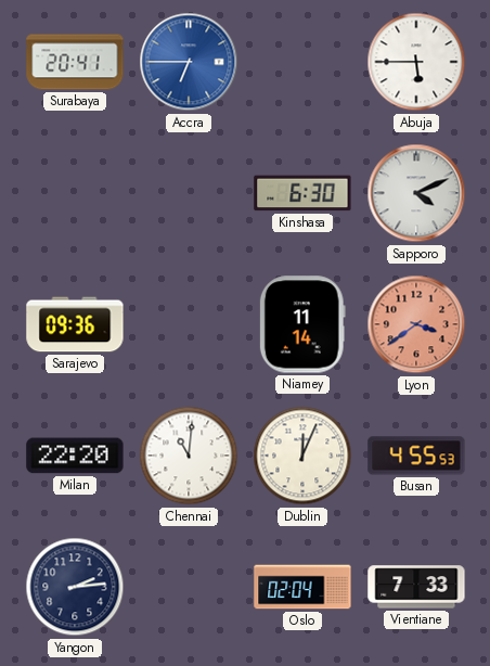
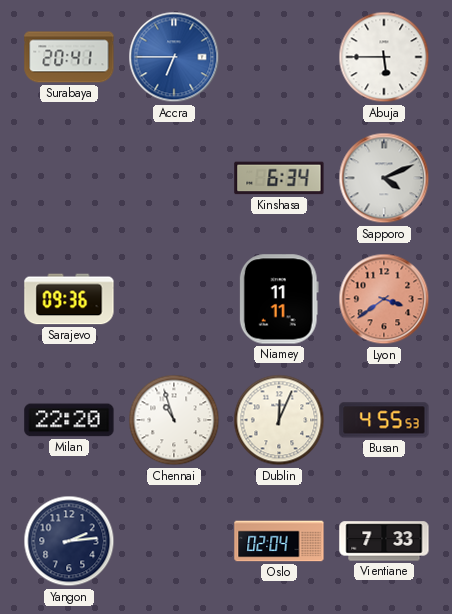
Kinshasa: 6:30 -> 6:34 (279, 178)
Niamey: 11:14 -> 11:11 (279, 299)
Chennai: 11:01 -> 10:57 (174, 420)
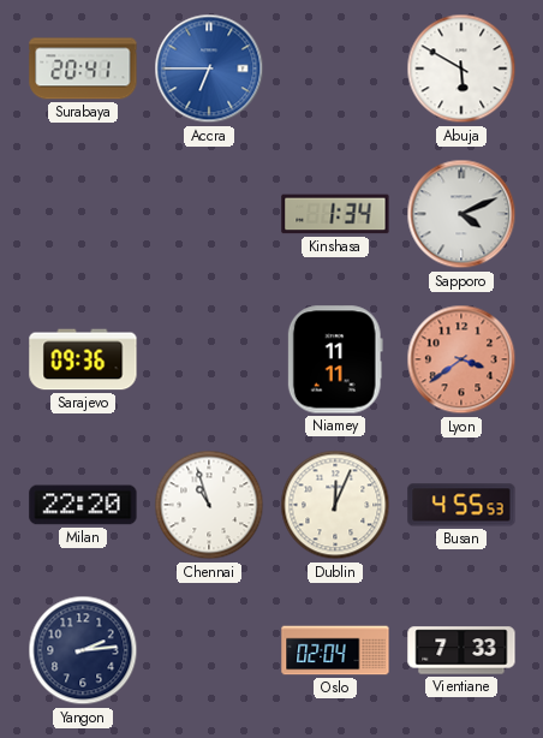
Abuja: 5:45 -> 5:50 (461, 69)
Kinshasa: 6:34 -> 1:34 (335, 214)
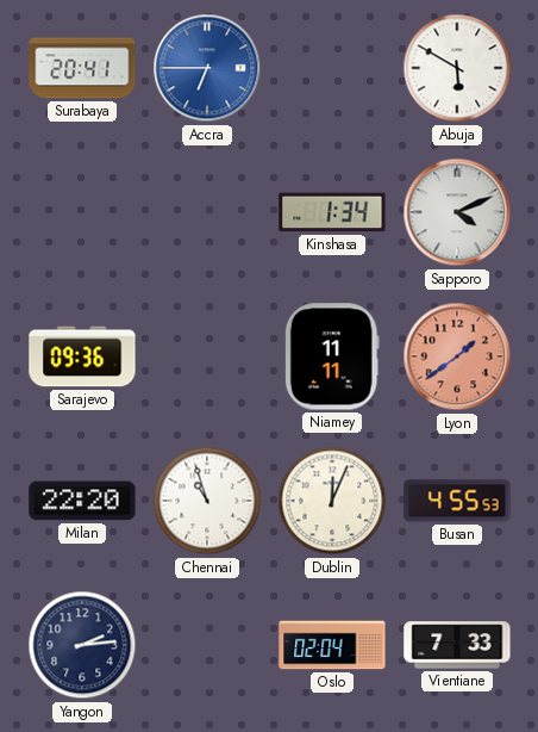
Lyon: 3:39 -> 1:39 (457, 356)
